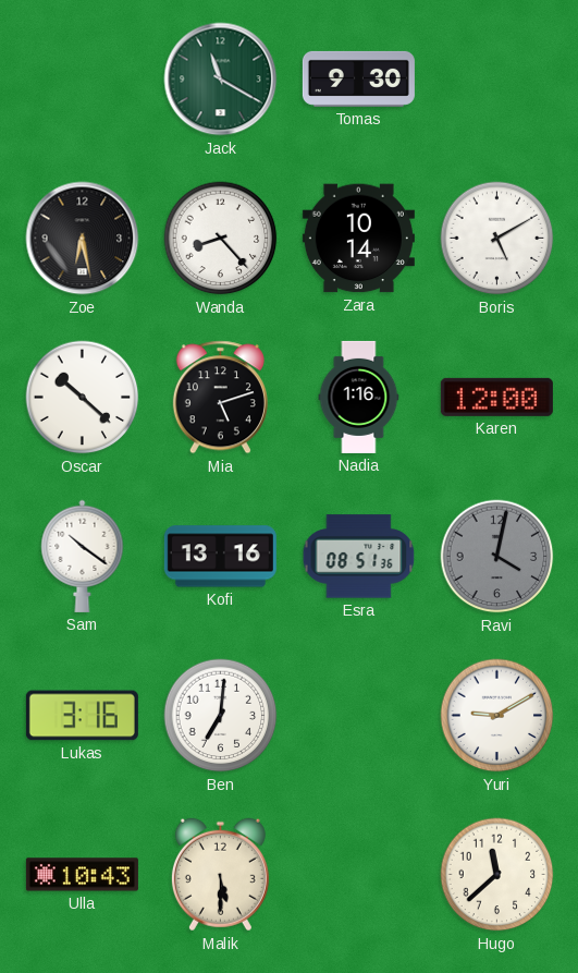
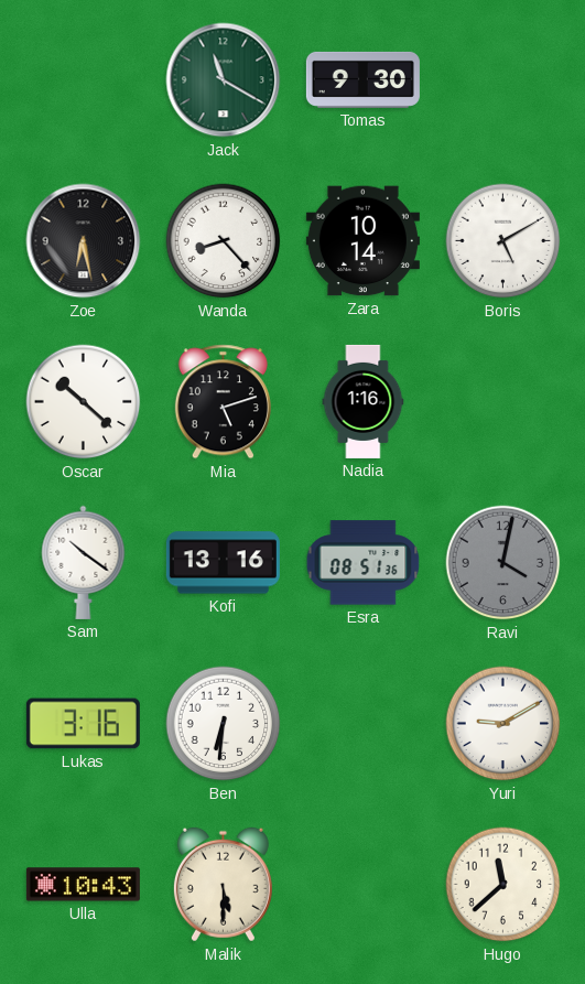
Karen: 12:00 -> none (496, 397)
Ben: 7:01 -> 6:31 (224, 724)
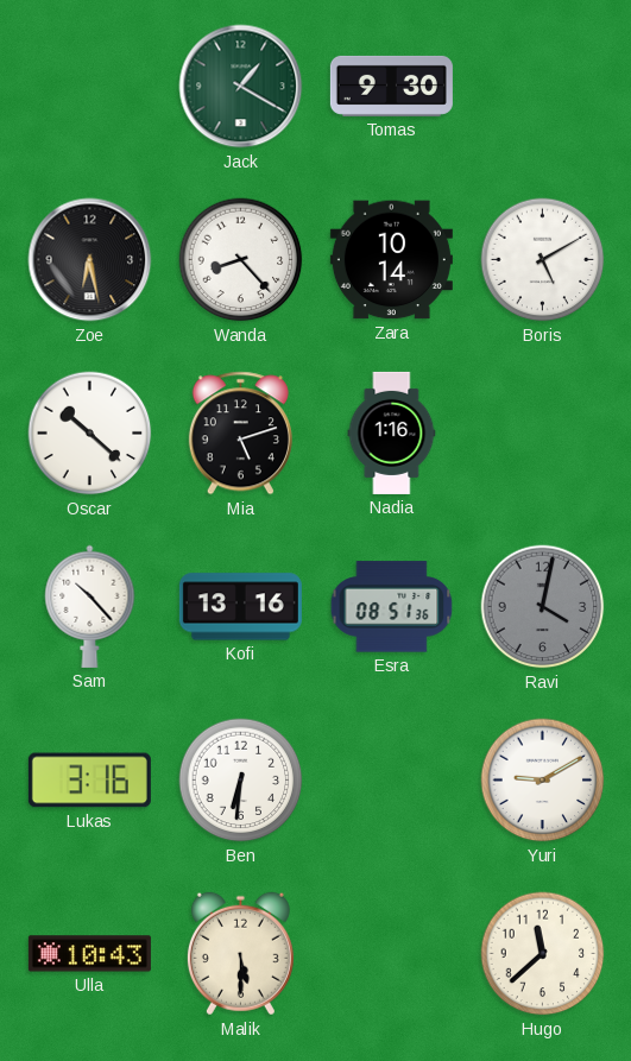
Jack: 11:20 -> 1:20 (241, 87)
Sam: 10:21 -> 10:23 (90, 606)
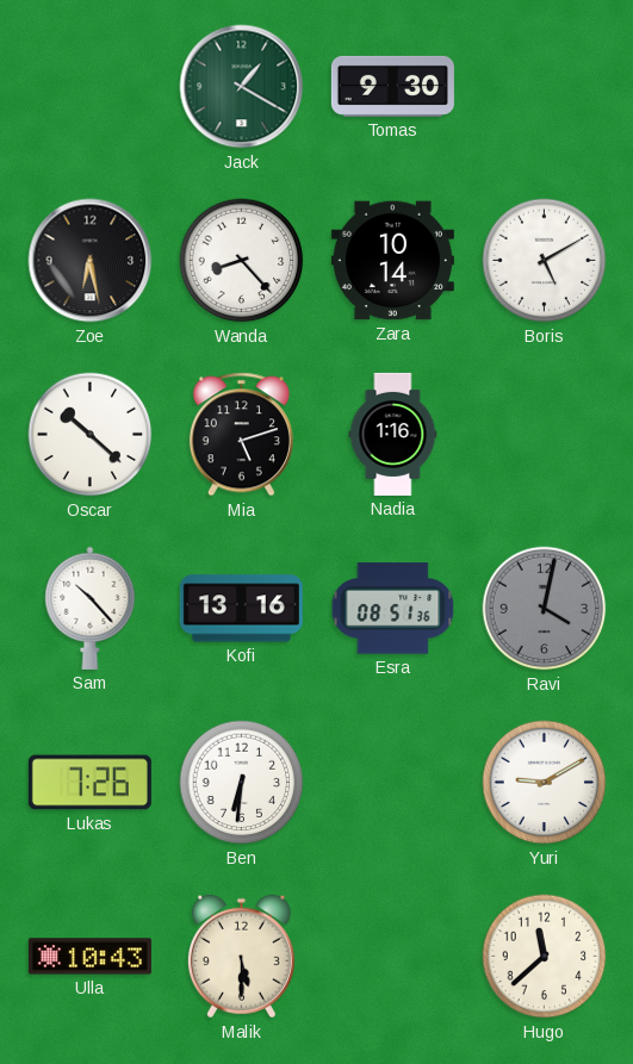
Lukas: 3:16 -> 7:26 (89, 783)
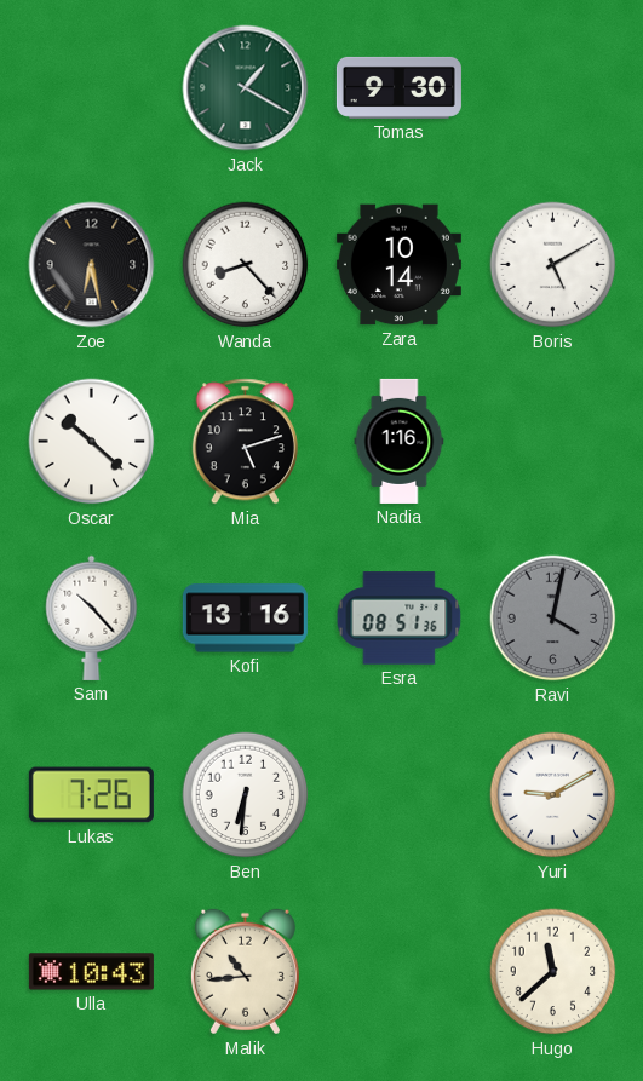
Malik: 5:30 -> 10:44 (245, 972)
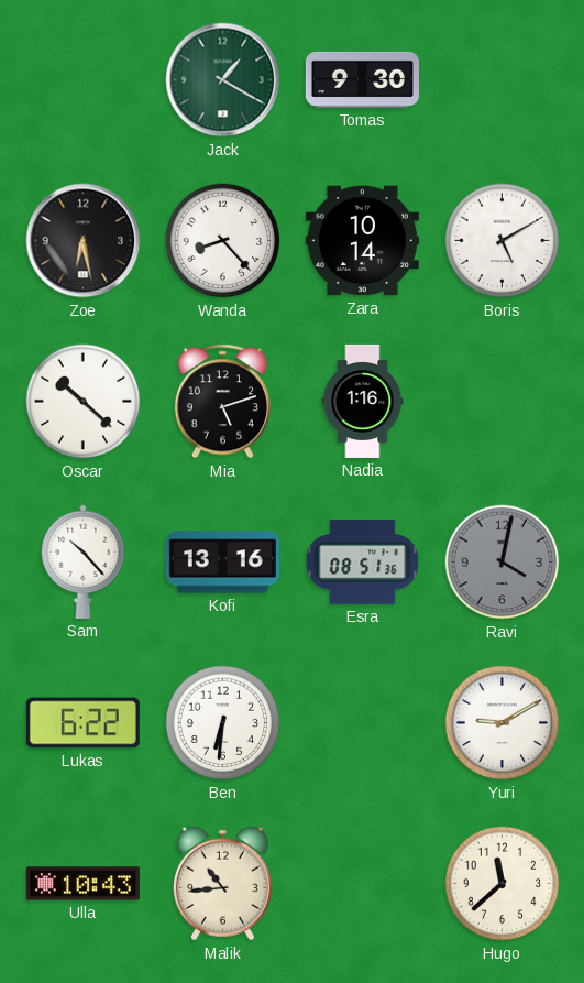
Lukas: 7:26 -> 6:22 (82, 723)
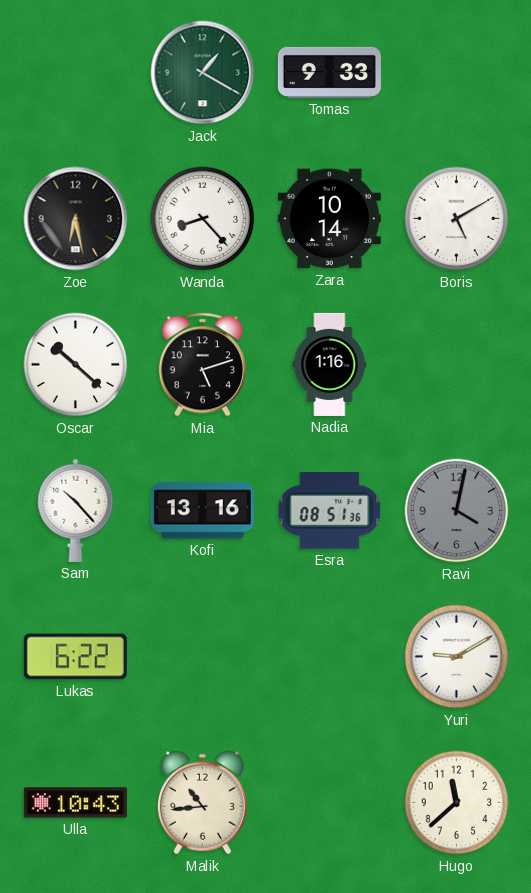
Tomas: 9:30 -> 9:33 (329, 72)
Ben: 6:31 -> none (223, 723)
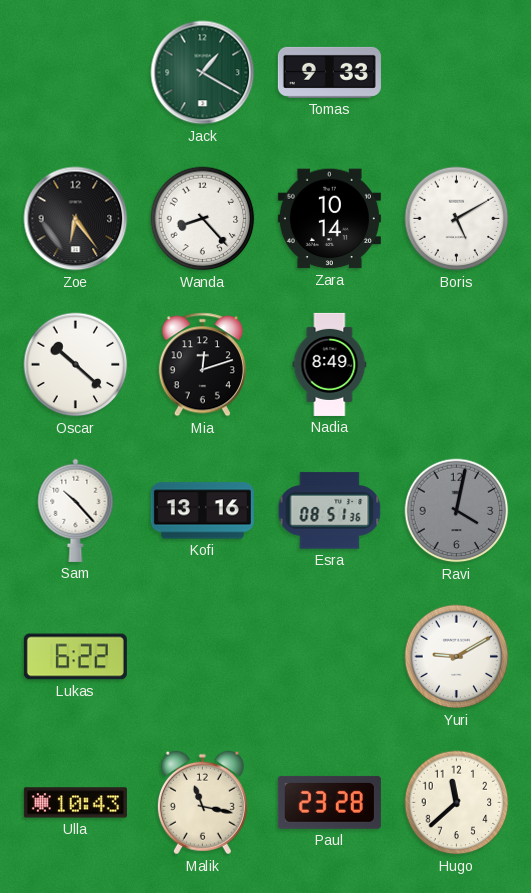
Zoe: 6:28 -> 6:24 (76, 219)
Mia: 5:12 -> 12:12 (202, 365)
Nadia: 1:16 -> 8:49 (330, 364)
Malik: 10:44 -> 11:17 (202, 803)
Paul: none -> 23:28 (329, 802)
